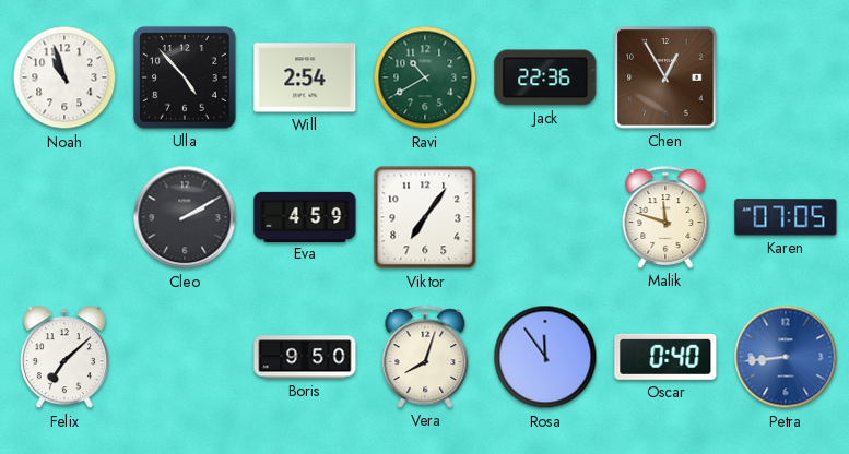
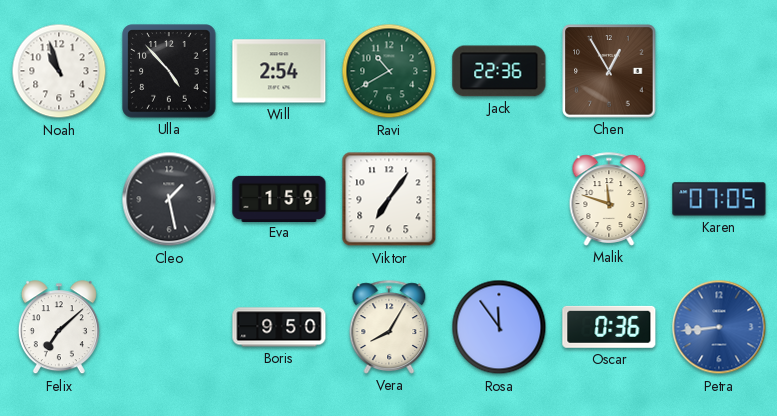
Cleo: 2:10 -> 1:28 (169, 199)
Eva: 4:59 -> 1:59 (279, 198)
Vera: 8:03 -> 8:05 (389, 327)
Oscar: 0:40 -> 0:36 (609, 327)
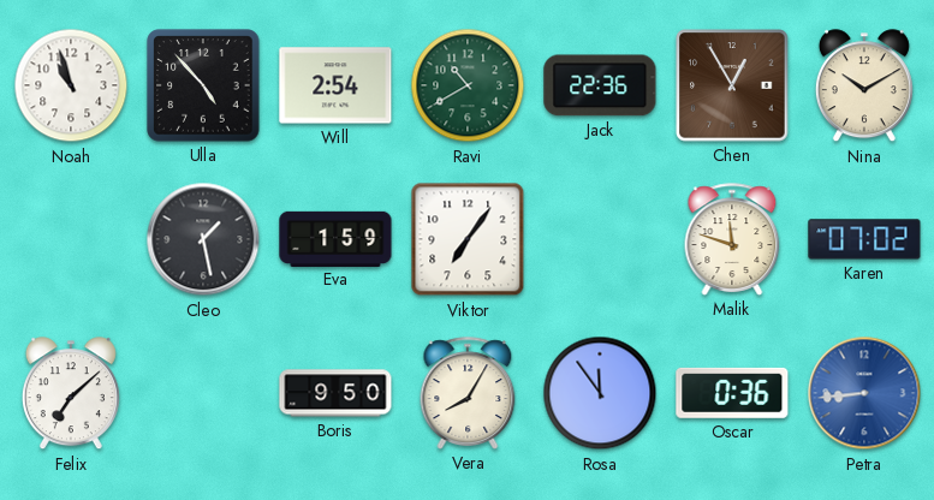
Nina: none -> 10:10 (864, 87)
Karen: 07:05 -> 07:02 (864, 239)
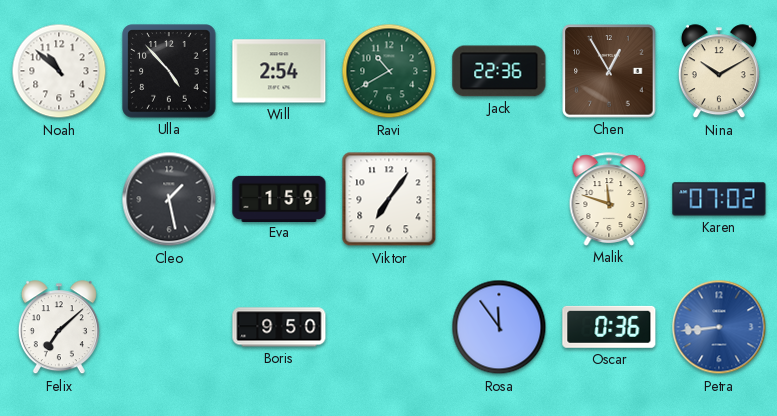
Noah: 10:57 -> 10:52 (59, 71)
Vera: 8:05 -> none (468, 393)
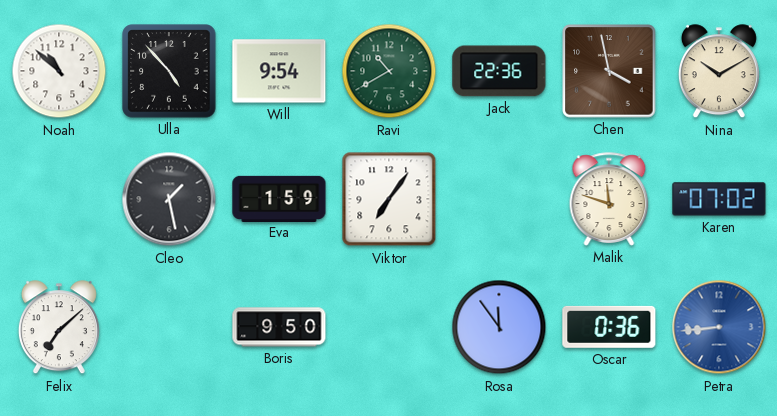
Will: 2:54 -> 9:54 (279, 71)
Chen: 12:55 -> 3:58 (609, 71)
